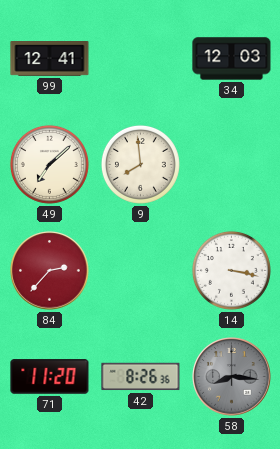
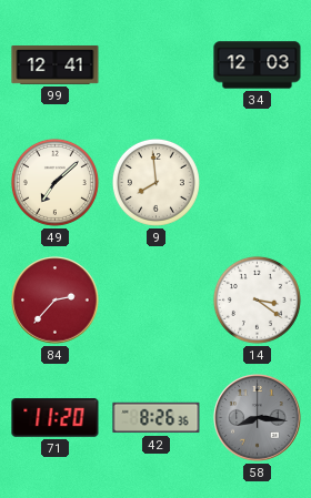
14: 3:17 -> 3:21 (257, 299)
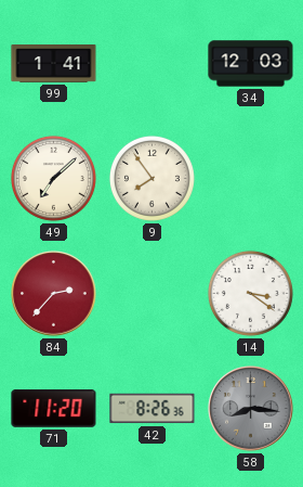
99: 12:41 -> 1:41 (54, 64)
9: 7:59 -> 7:54 (151, 178)
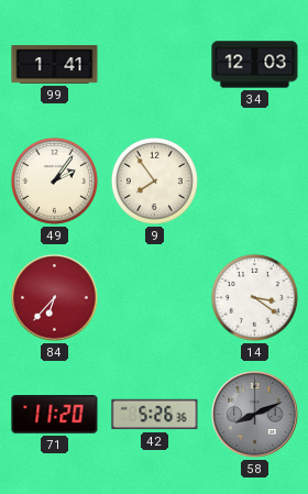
49: 7:08 -> 2:06 (54, 180)
84: 2:37 -> 6:37 (55, 298)
42: 8:26 -> 5:26 (155, 415)
58: 8:16 -> 8:11 (255, 415)
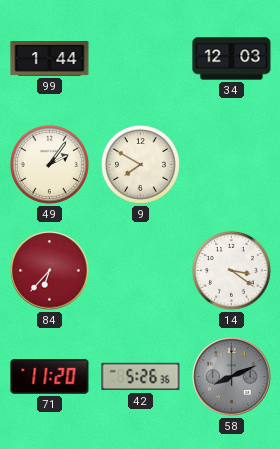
99: 1:41 -> 1:44 (50, 59)
9: 7:54 -> 7:50 (140, 164)
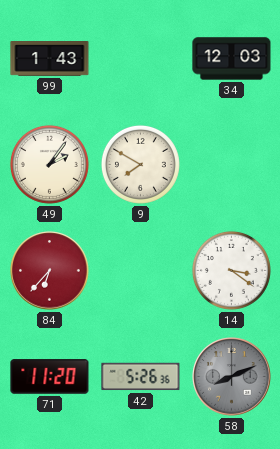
99: 1:44 -> 1:43 (50, 59)
